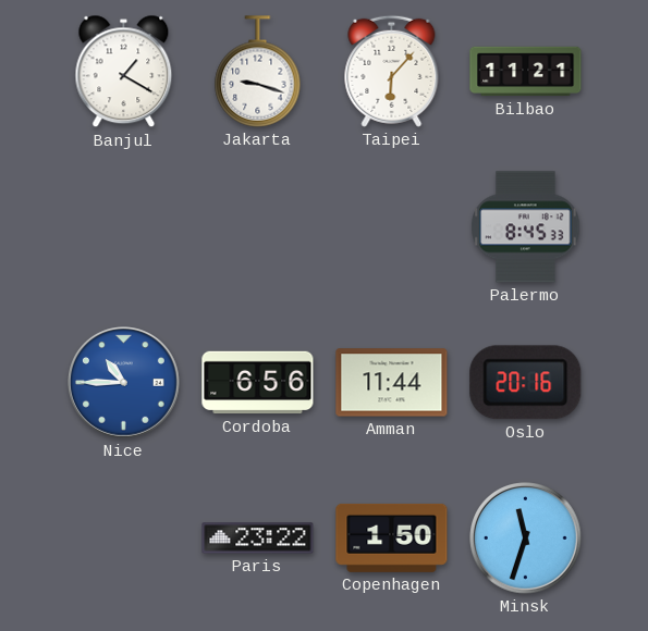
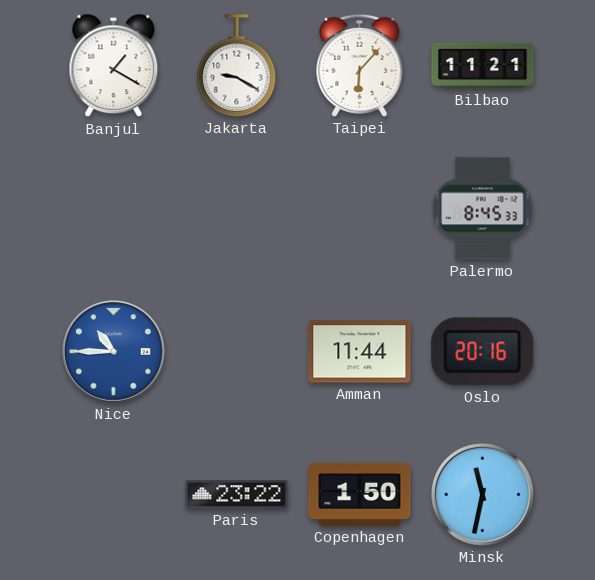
Jakarta: 9:18 -> 9:20 (237, 66)
Cordoba: 6:56 -> none (258, 383)
Minsk: 11:33 -> 11:32 (483, 495)
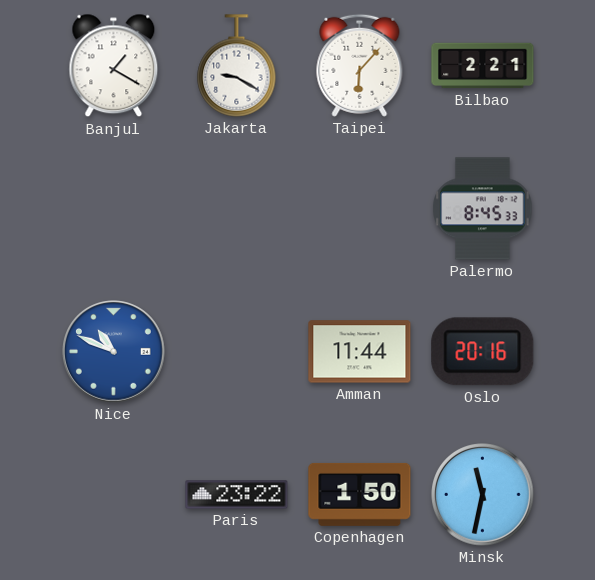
Bilbao: 11:21 -> 2:21 (483, 66)
Nice: 10:45 -> 10:49 (114, 352)
